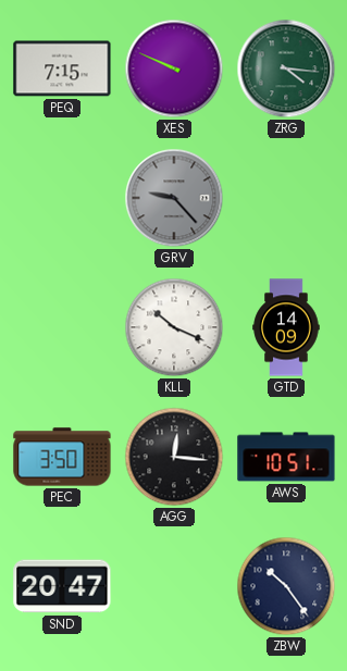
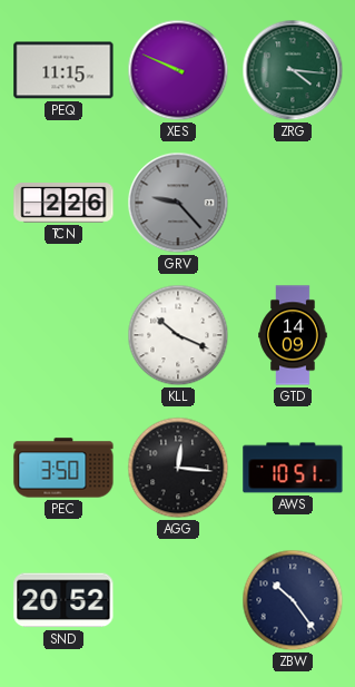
PEQ: 7:15 -> 11:15 (63, 70)
TCN: none -> 2:26 (63, 203)
SND: 20:47 -> 20:52 (63, 600)
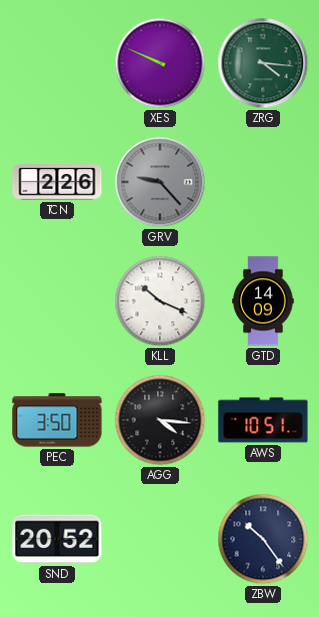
PEQ: 11:15 -> none (63, 70)
AGG: 12:16 -> 4:16 (160, 420)
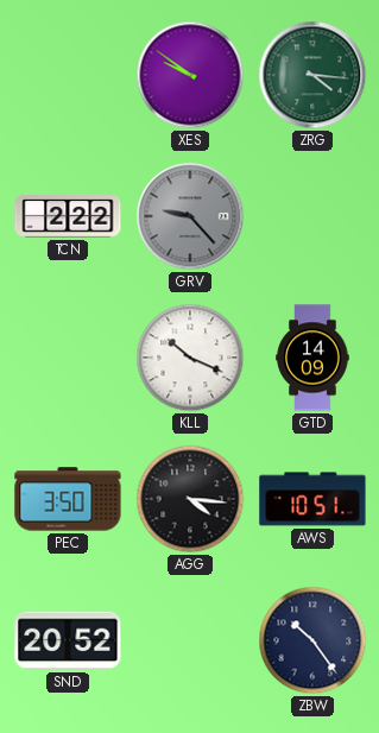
XES: 9:49 -> 9:51 (190, 75)
TCN: 2:26 -> 2:22 (68, 216)
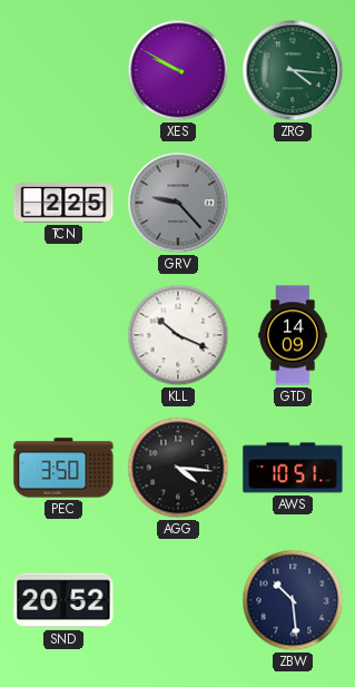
XES: 9:51 -> 9:50 (178, 70)
TCN: 2:22 -> 2:25 (63, 203)
ZBW: 10:24 -> 10:29 (293, 600)
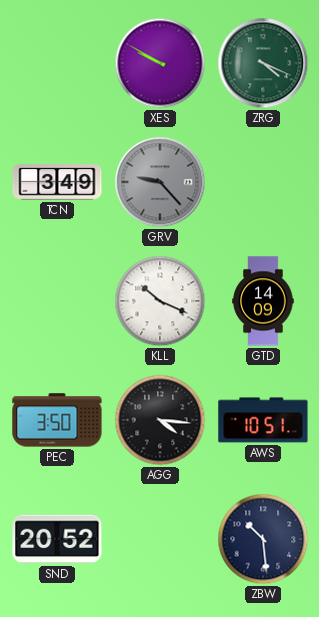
ZRG: 4:16 -> 4:19 (263, 63)
TCN: 2:25 -> 3:49 (57, 182)
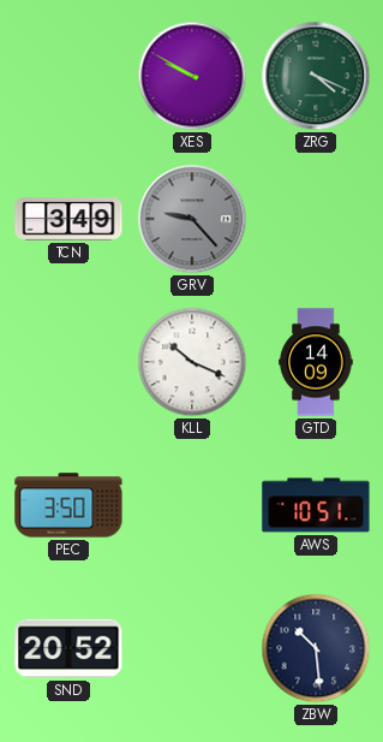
AGG: 4:16 -> none (160, 420)
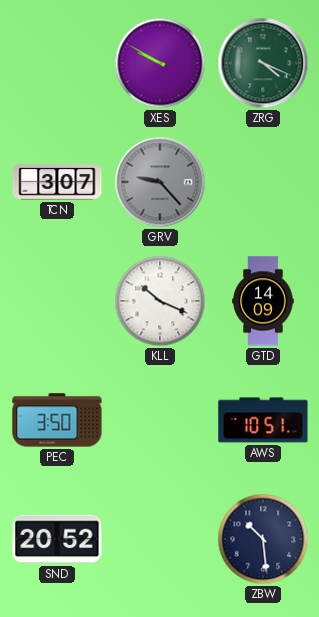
TCN: 3:49 -> 3:07 (57, 182)
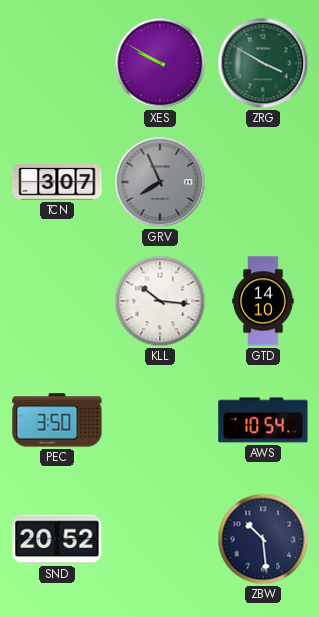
ZRG: 4:19 -> 3:50 (263, 63)
GRV: 9:23 -> 7:56 (160, 182)
KLL: 10:19 -> 10:16 (160, 301)
GTD: 14:09 -> 14:10 (263, 301)
AWS: 10:51 -> 10:54 (263, 420)
